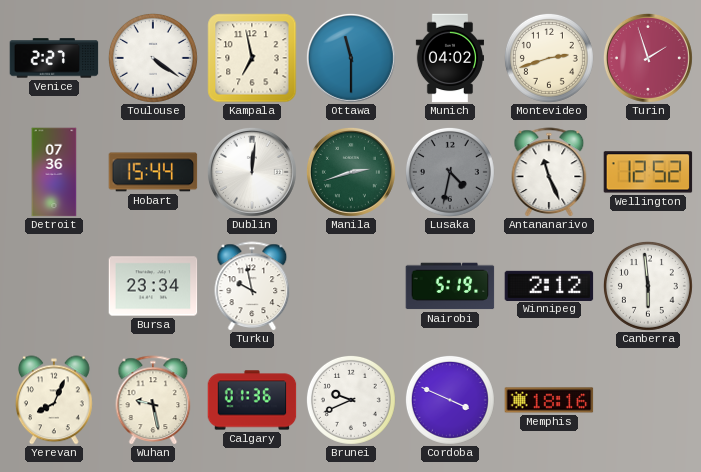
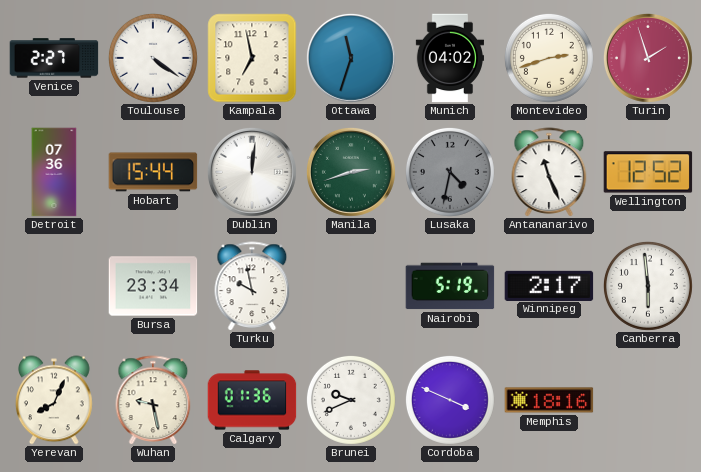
Ottawa: 11:30 -> 11:33 (351, 58)
Winnipeg: 2:12 -> 2:17 (549, 285)
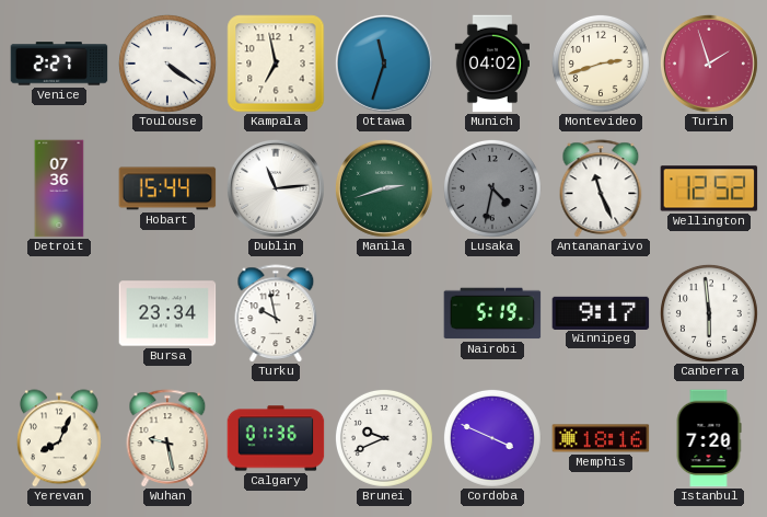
Dublin: 12:01 -> 11:14 (276, 188)
Winnipeg: 2:17 -> 9:17 (601, 312)
Istanbul: none -> 7:20 (709, 438)
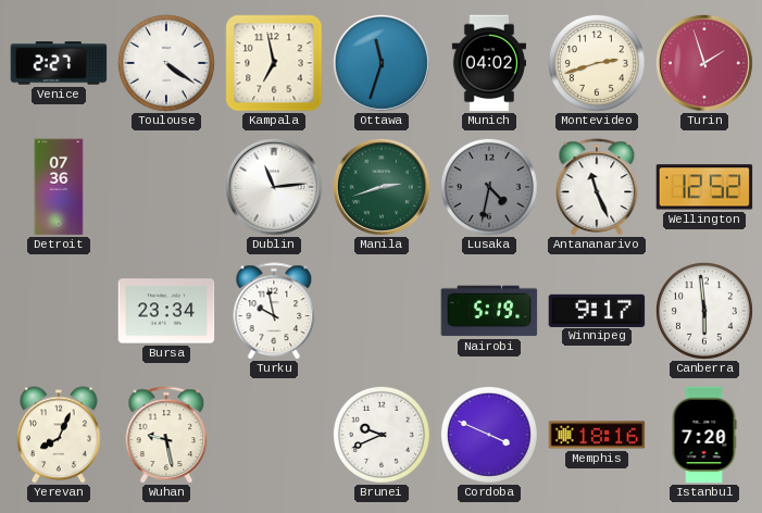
Hobart: 15:44 -> none (167, 188)
Calgary: 01:36 -> none (276, 438)
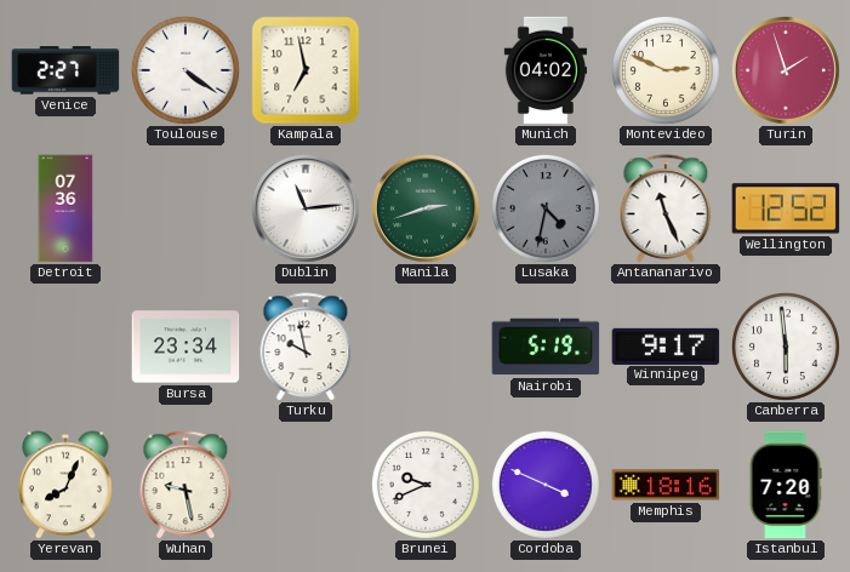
Ottawa: 11:33 -> none (382, 63)
Montevideo: 2:42 -> 2:49 (666, 70)
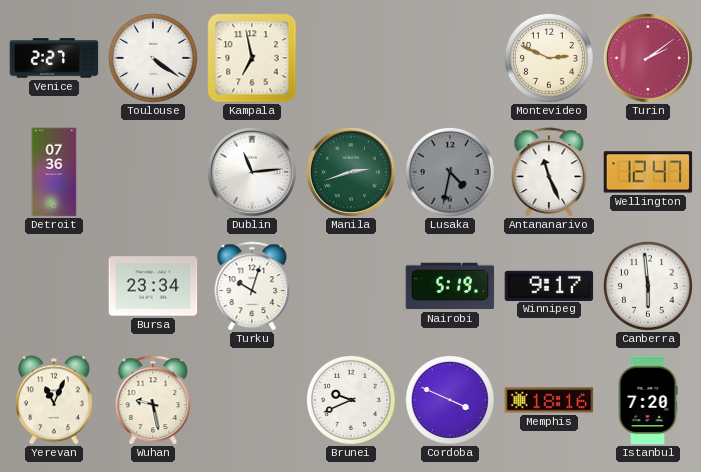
Munich: 04:02 -> none (544, 70)
Turin: 1:57 -> 2:09 (648, 58)
Wellington: 12:52 -> 12:47 (648, 172)
Turku: 9:58 -> 10:03 (252, 286)
Yerevan: 8:04 -> 11:04 (54, 400)
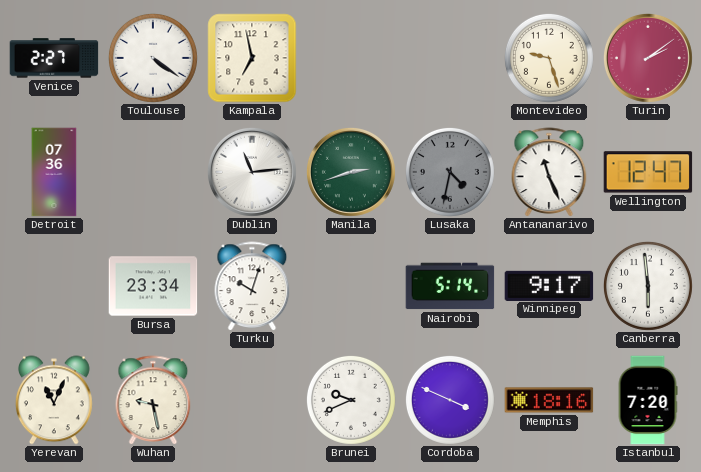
Montevideo: 2:49 -> 9:27 (549, 58)
Nairobi: 5:19 -> 5:14 (450, 286)
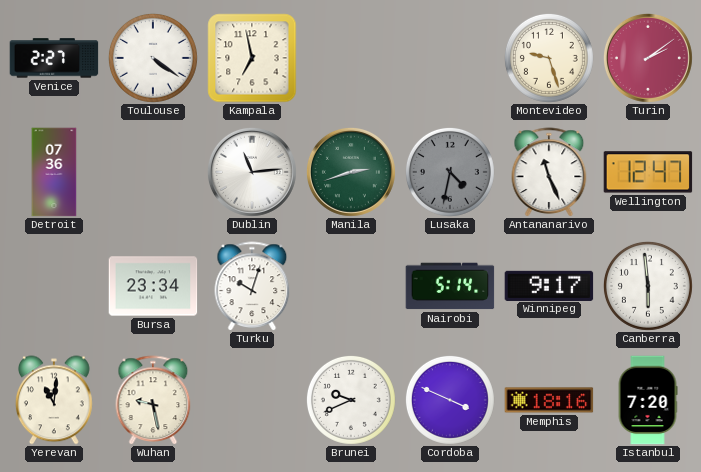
Yerevan: 11:04 -> 11:01 (54, 400)
